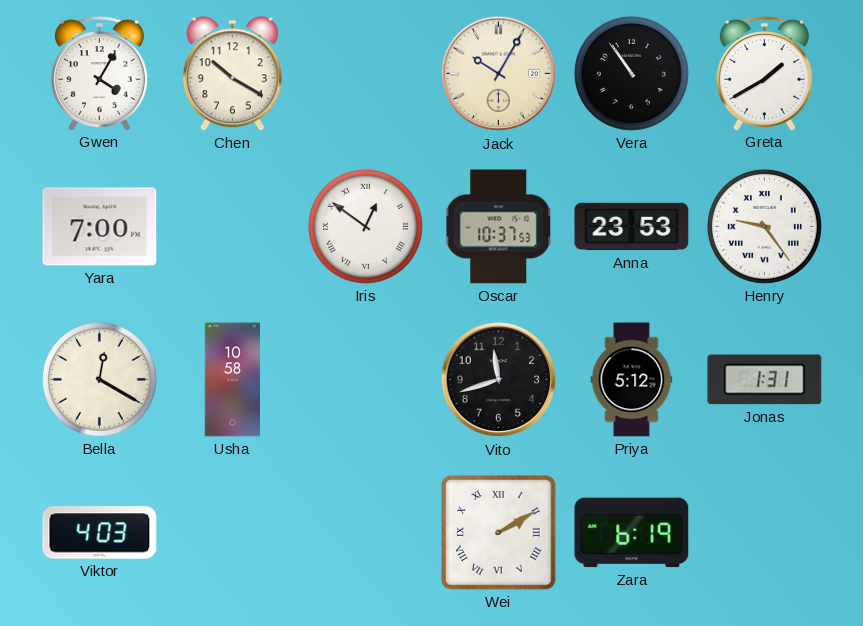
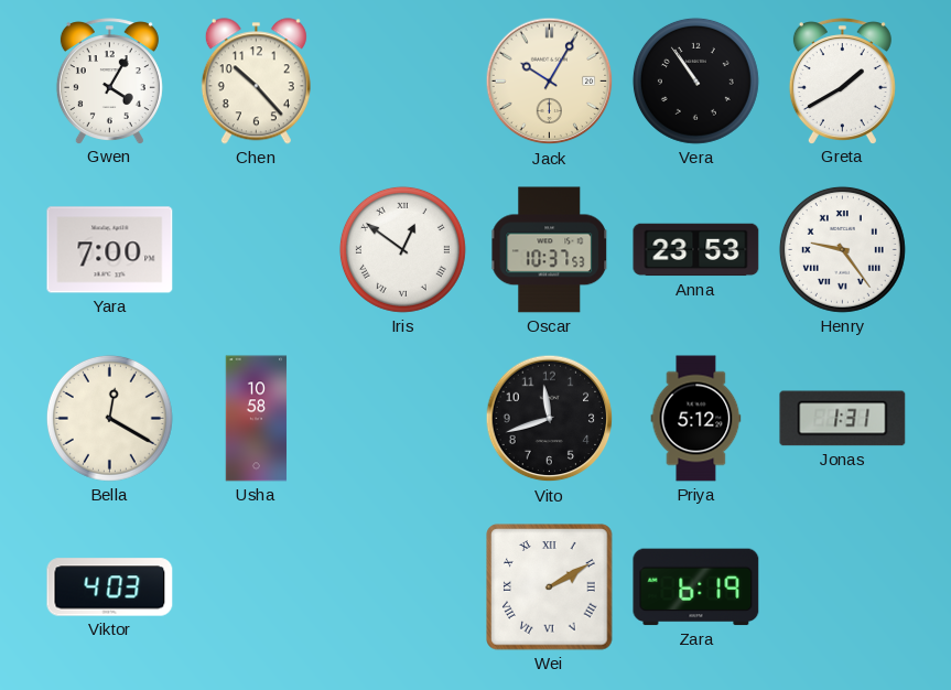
Chen: 10:20 -> 10:23 (256, 82)
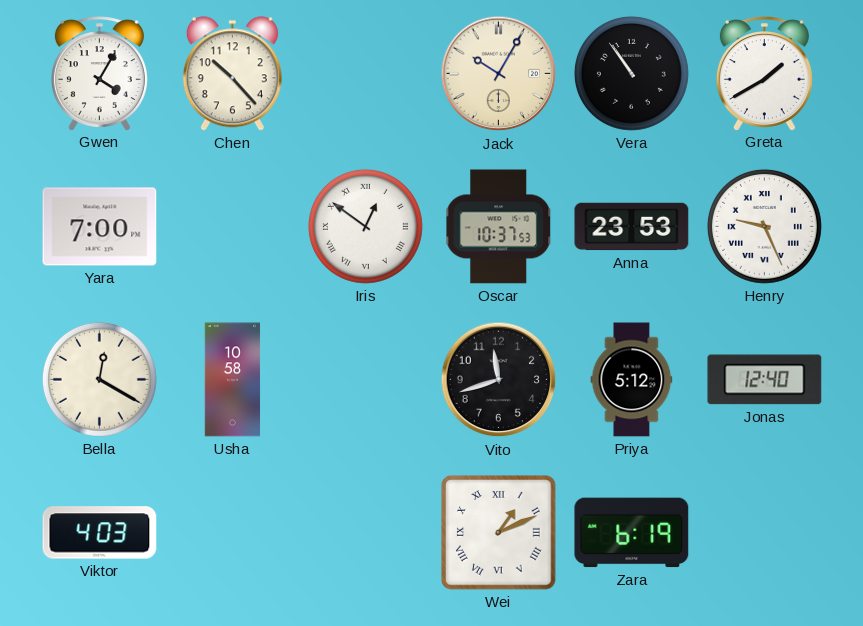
Henry: 9:24 -> 9:26 (764, 226)
Jonas: 1:31 -> 12:40 (765, 380)
Wei: 2:10 -> 1:11 (499, 533)
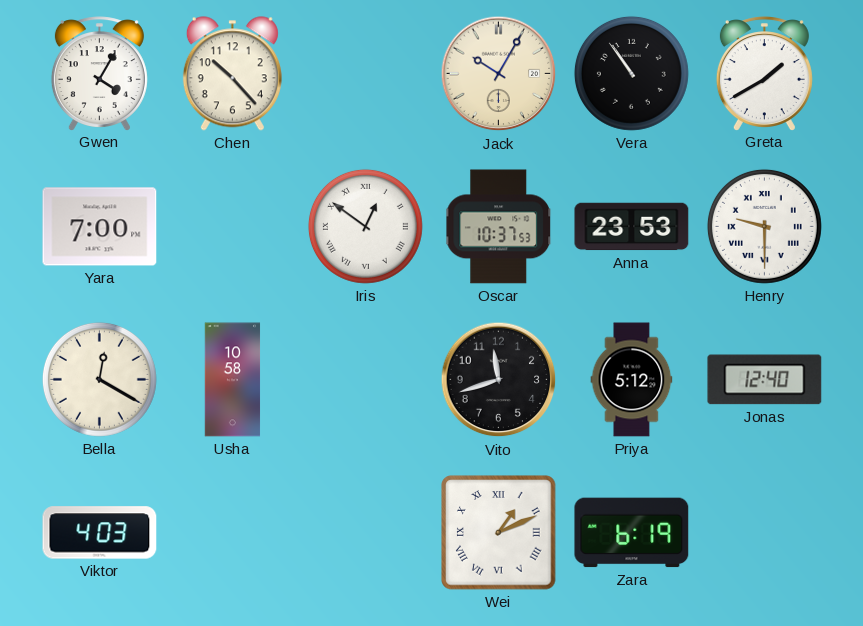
Henry: 9:26 -> 9:30 (764, 226)
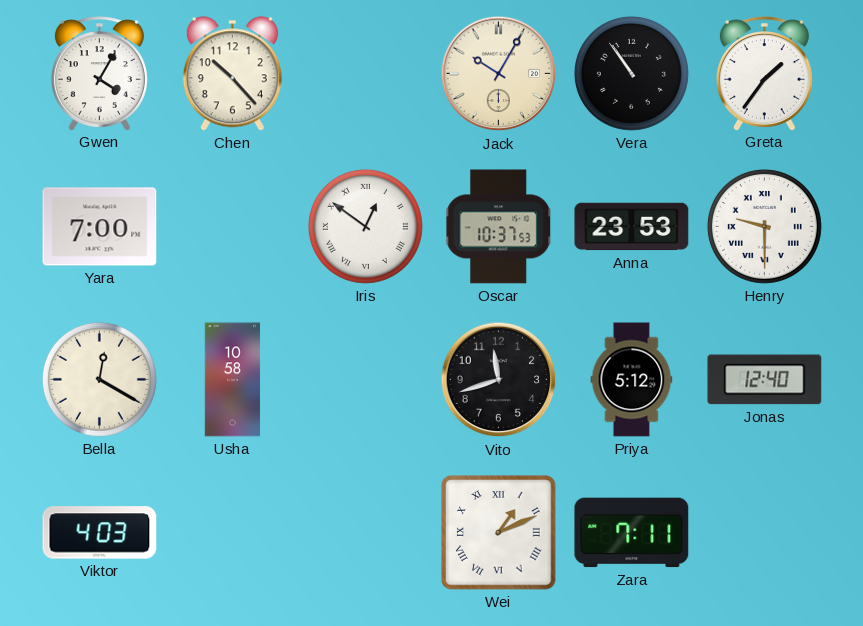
Greta: 1:40 -> 1:36 (764, 73)
Zara: 6:19 -> 7:11 (632, 533)
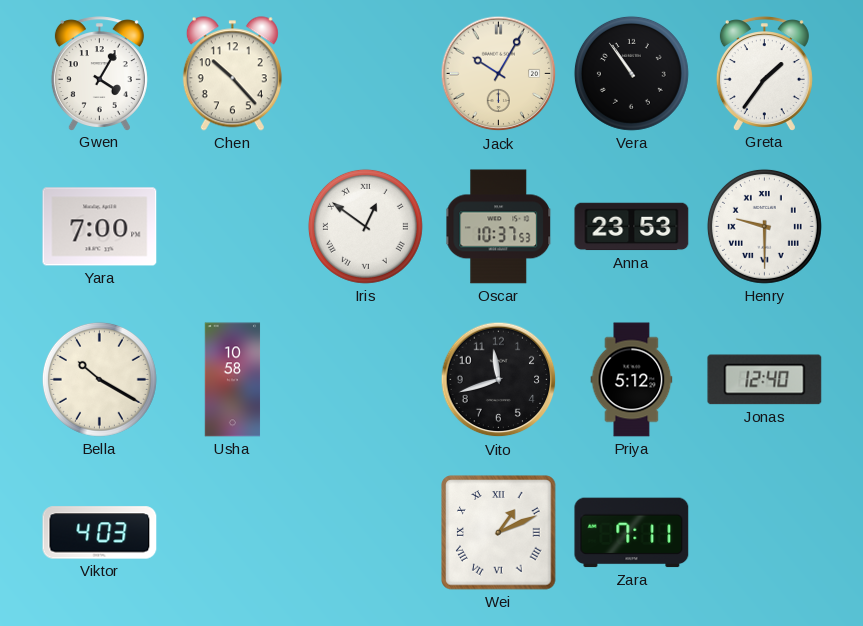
Bella: 12:20 -> 10:20 (99, 379)
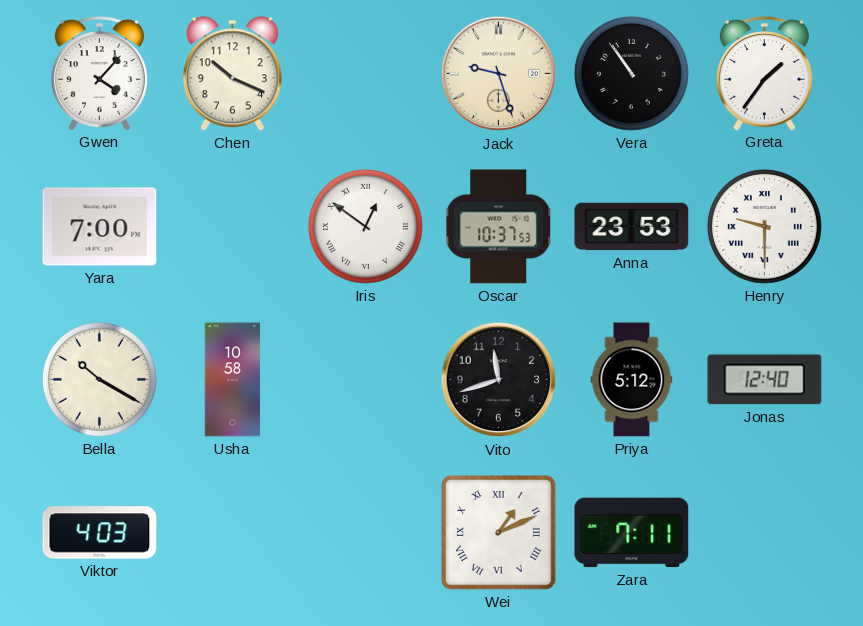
Gwen: 4:05 -> 4:07 (99, 73)
Chen: 10:23 -> 10:19 (232, 74)
Jack: 10:05 -> 9:27 (499, 74)
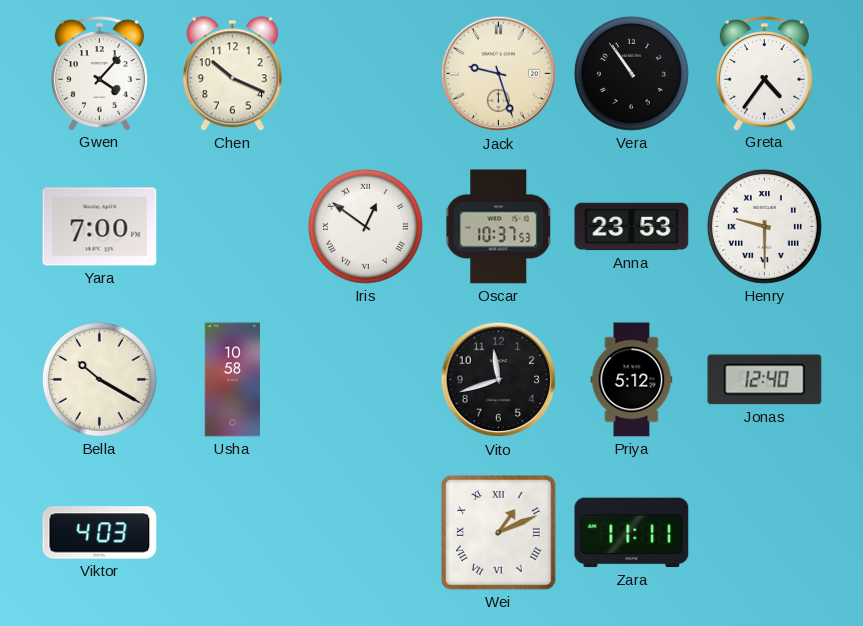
Greta: 1:36 -> 4:36 (764, 73)
Zara: 7:11 -> 11:11 (632, 533)
